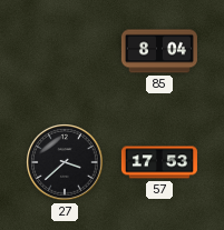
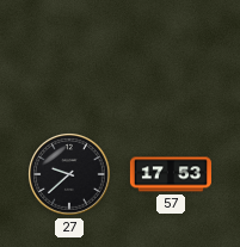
85: 8:04 -> none (159, 51)
27: 3:38 -> 9:38 (70, 175)
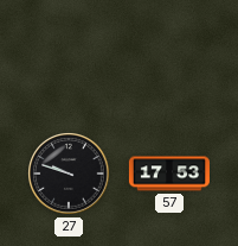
27: 9:38 -> 9:48 (70, 175)
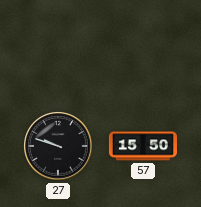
57: 17:53 -> 15:50 (143, 146)
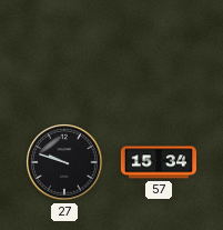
57: 15:50 -> 15:34 (159, 162)
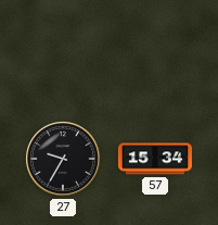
27: 9:48 -> 9:35 (64, 160)
